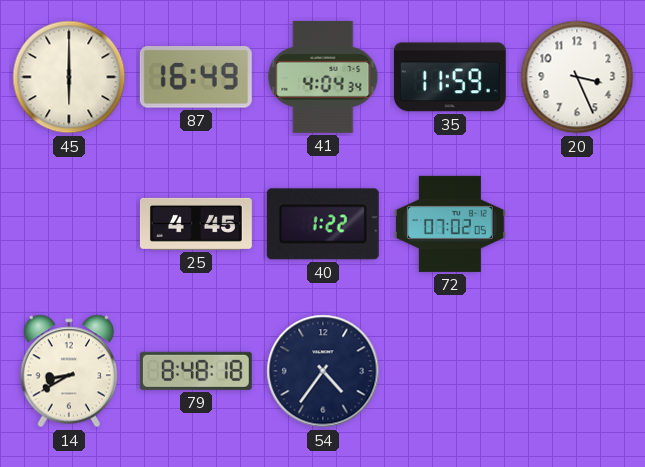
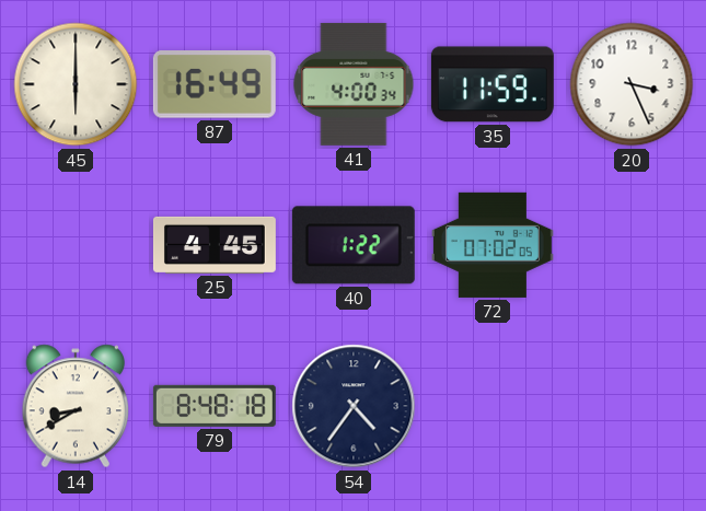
41: 4:04 -> 4:00 (354, 84)
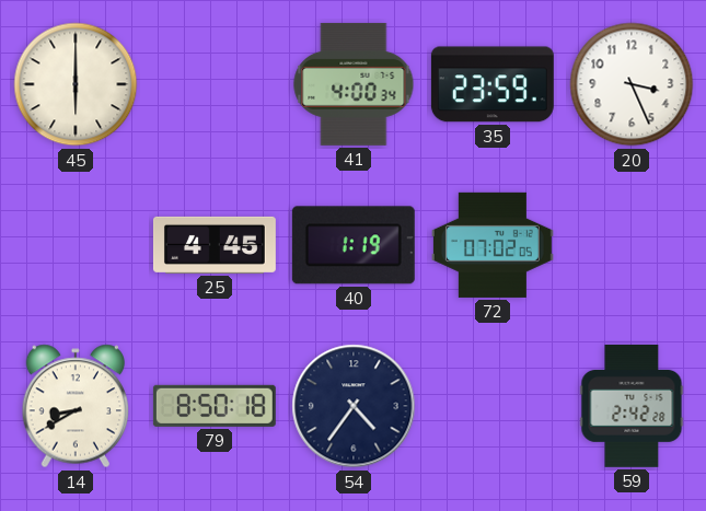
87: 16:49 -> none (215, 85)
35: 11:59 -> 23:59 (493, 84)
40: 1:22 -> 1:19 (354, 245)
79: 8:48 -> 8:50 (215, 406)
59: none -> 2:42 (632, 406)
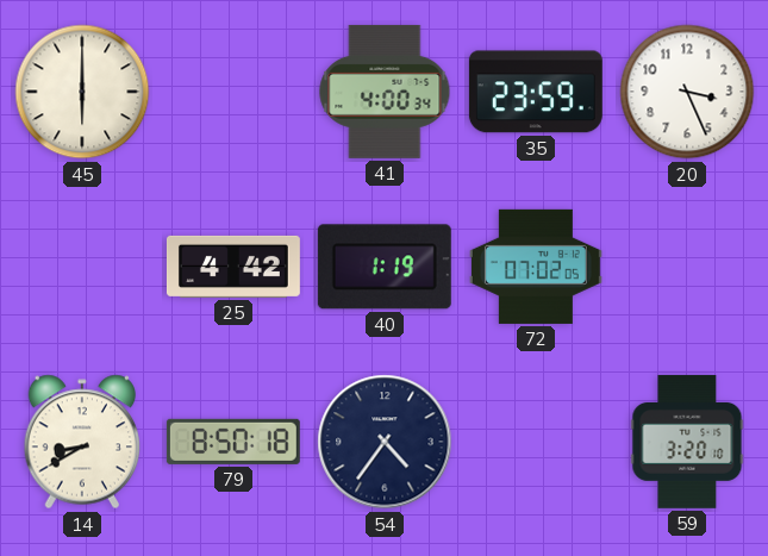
25: 4:45 -> 4:42 (233, 267)
59: 2:42 -> 3:20 (687, 442)
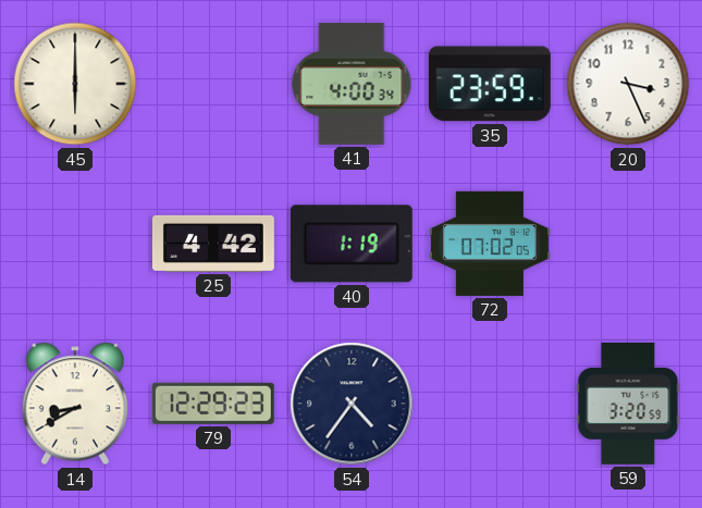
79: 8:50 -> 12:29 (213, 404)
59: 3:20:10 -> 3:20:59 (628, 404)
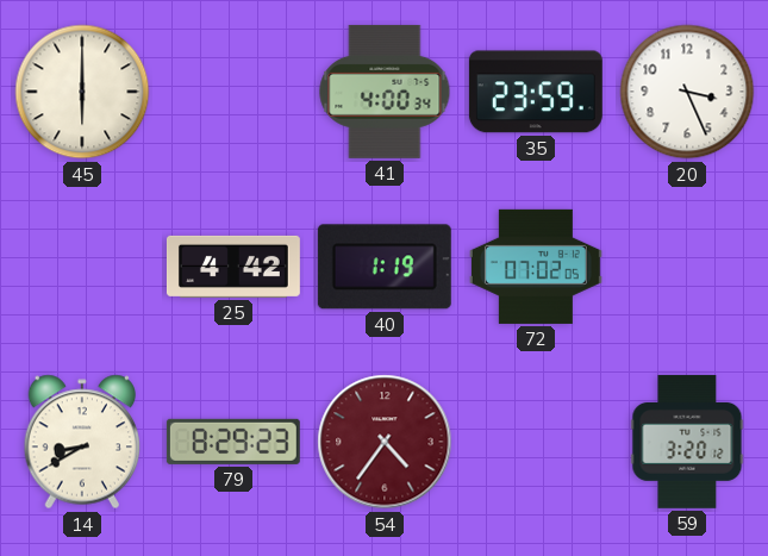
79: 12:29 -> 8:29 (233, 442)
54 dial: navy -> burgundy (385, 442)
59: 3:20:59 -> 3:20:12 (687, 442)
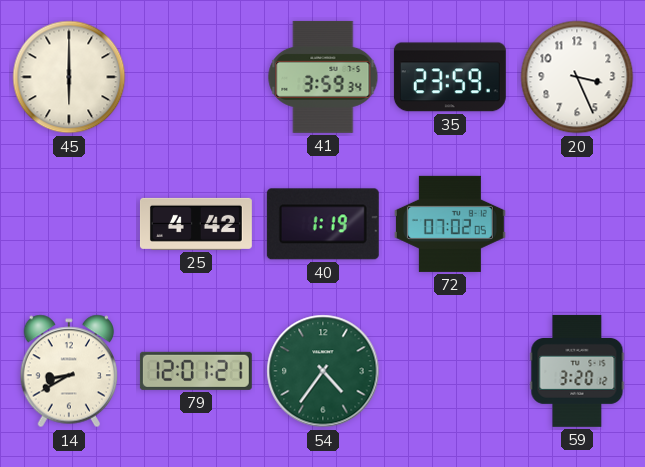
41: 4:00 -> 3:59 (323, 77)
79: 8:29 -> 12:01 (196, 371)
54 dial: burgundy -> green (323, 371)
